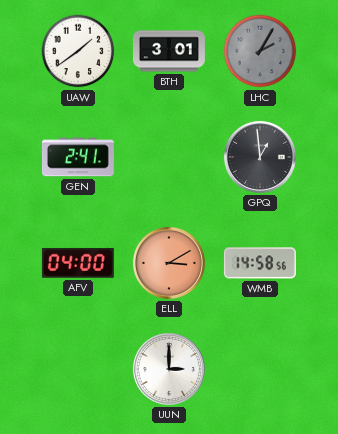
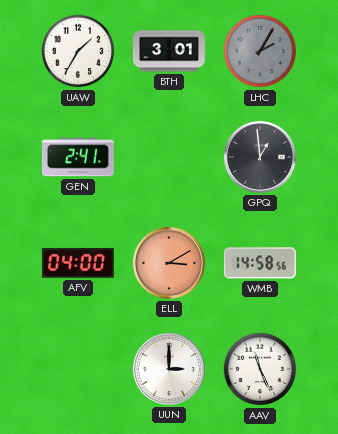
UAW: 1:39 -> 1:35 (78, 51)
AAV: none -> 11:26 (260, 369)
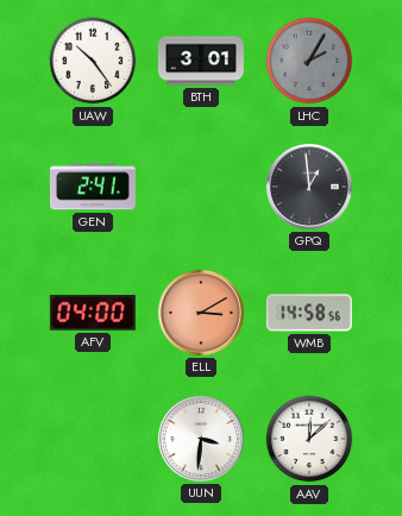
UAW: 1:35 -> 10:24 (93, 61)
UUN: 3:00 -> 3:31 (201, 439)
AAV: 11:26 -> 12:08 (309, 439)
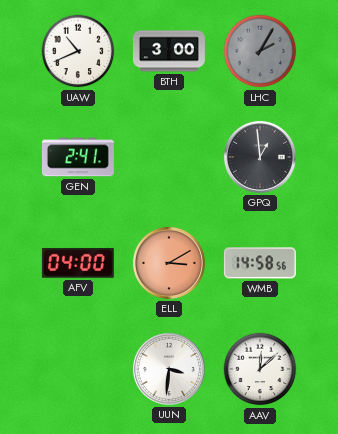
UAW: 10:24 -> 10:41 (78, 51)
BTH: 3:01 -> 3:00 (169, 51)
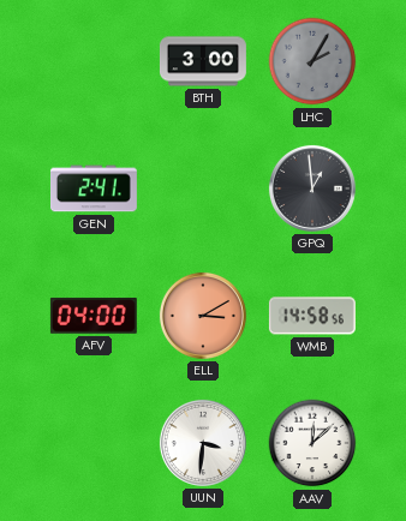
UAW: 10:41 -> none (78, 51)
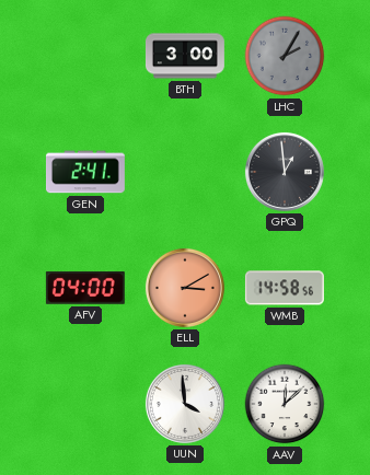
UUN: 3:31 -> 3:59 (185, 404)
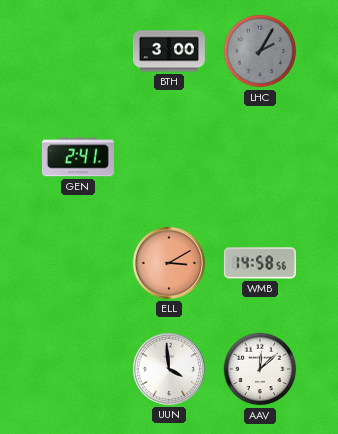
GPQ: 12:59 -> none (285, 172)
AFV: 04:00 -> none (85, 288)
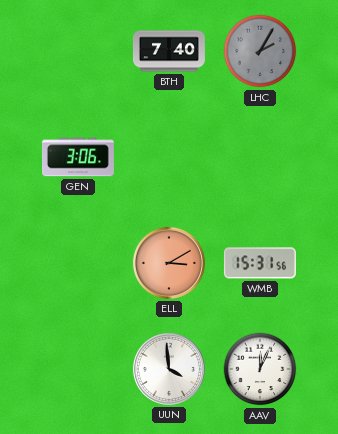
BTH: 3:00 -> 7:40 (169, 51)
GEN: 2:41 -> 3:06 (78, 157)
WMB: 14:58 -> 15:31 (260, 263)
AAV: 12:08 -> 12:04 (260, 369)
